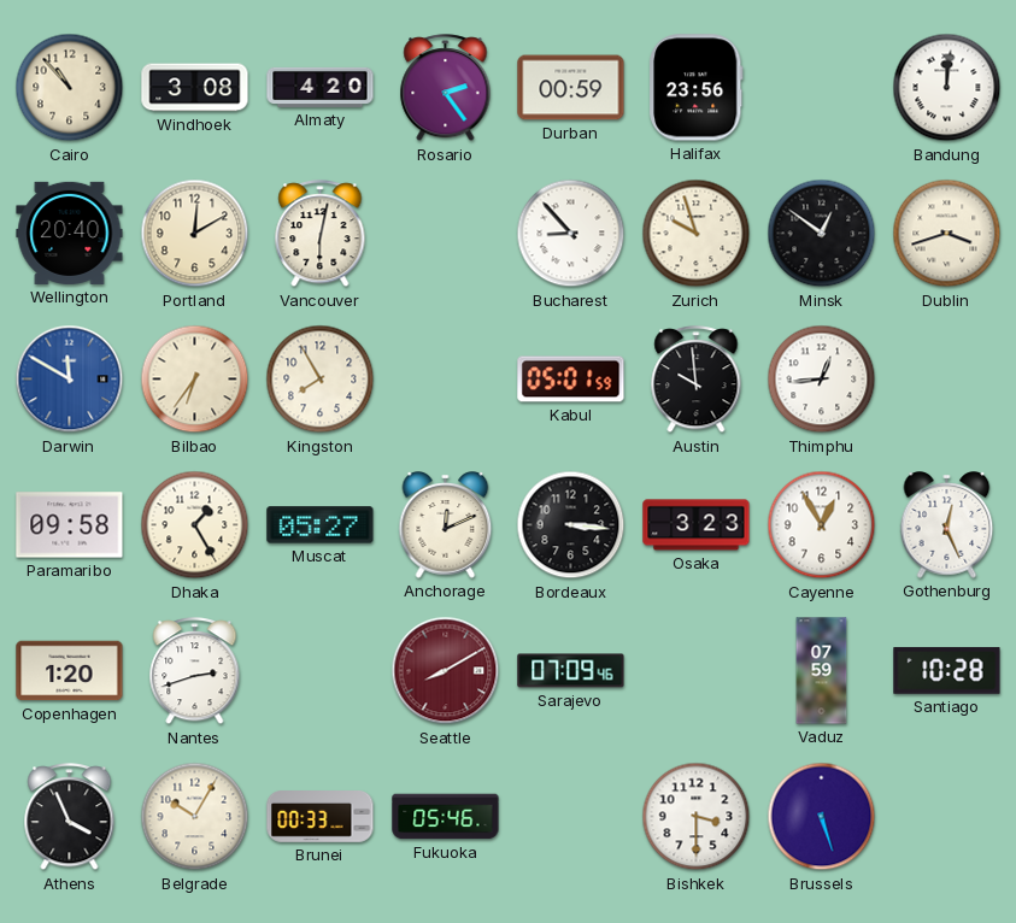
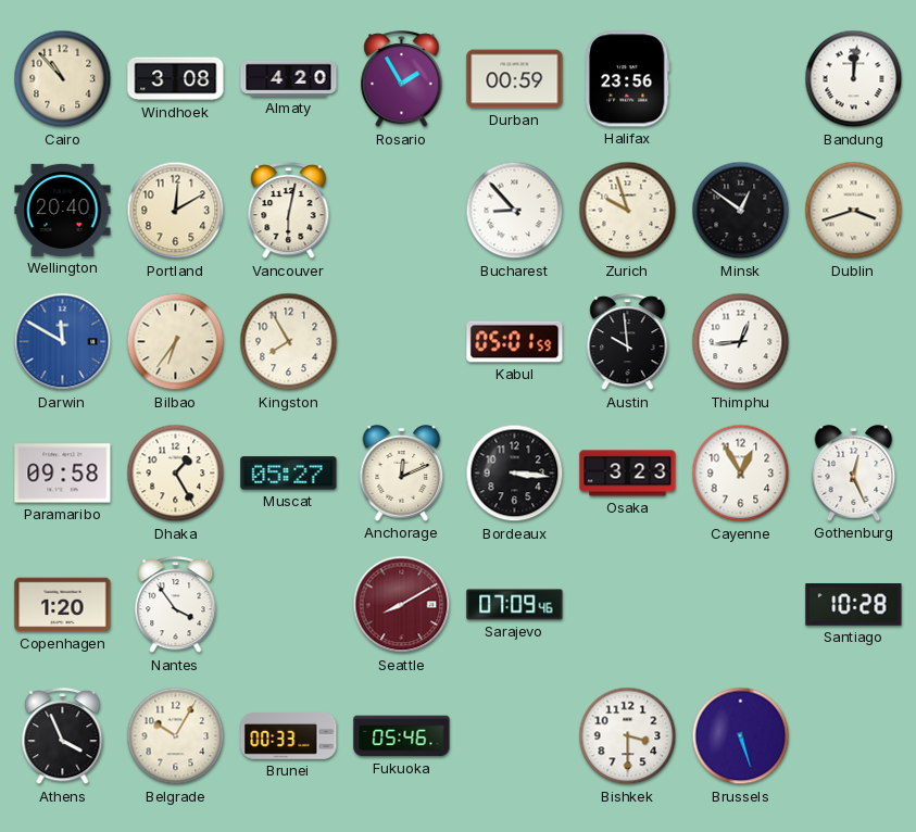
Rosario: 2:24 -> 1:55 (402, 79)
Nantes: 2:42 -> 3:54 (176, 605)
Vaduz: 07:59 -> none (822, 671)
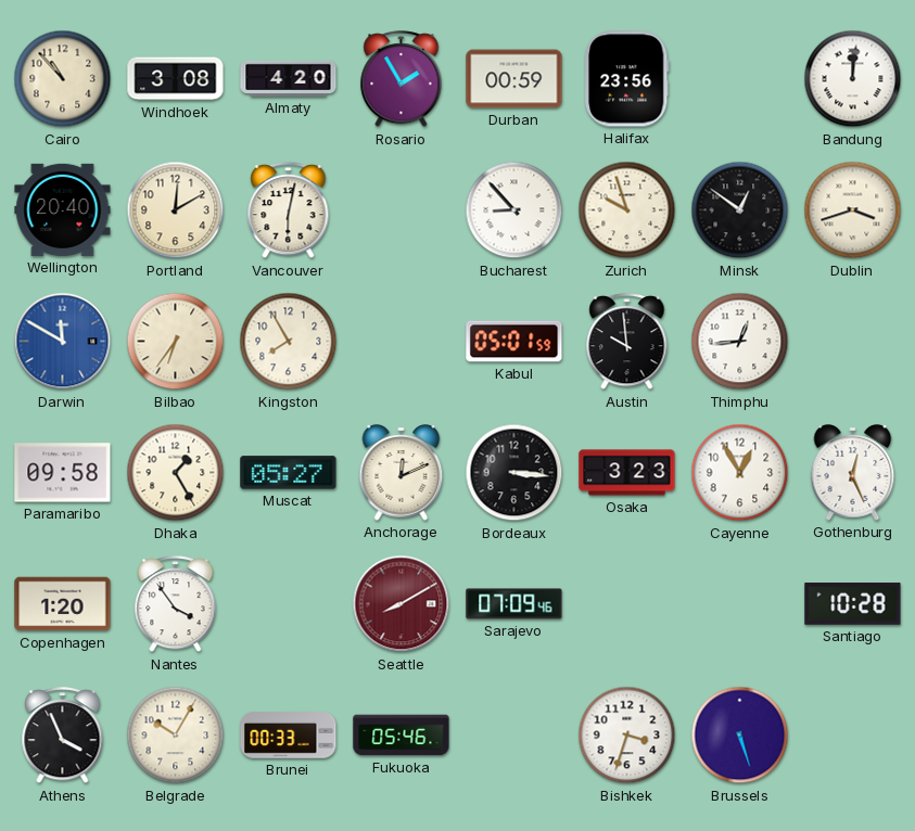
Bishkek: 3:30 -> 3:33 (627, 736)
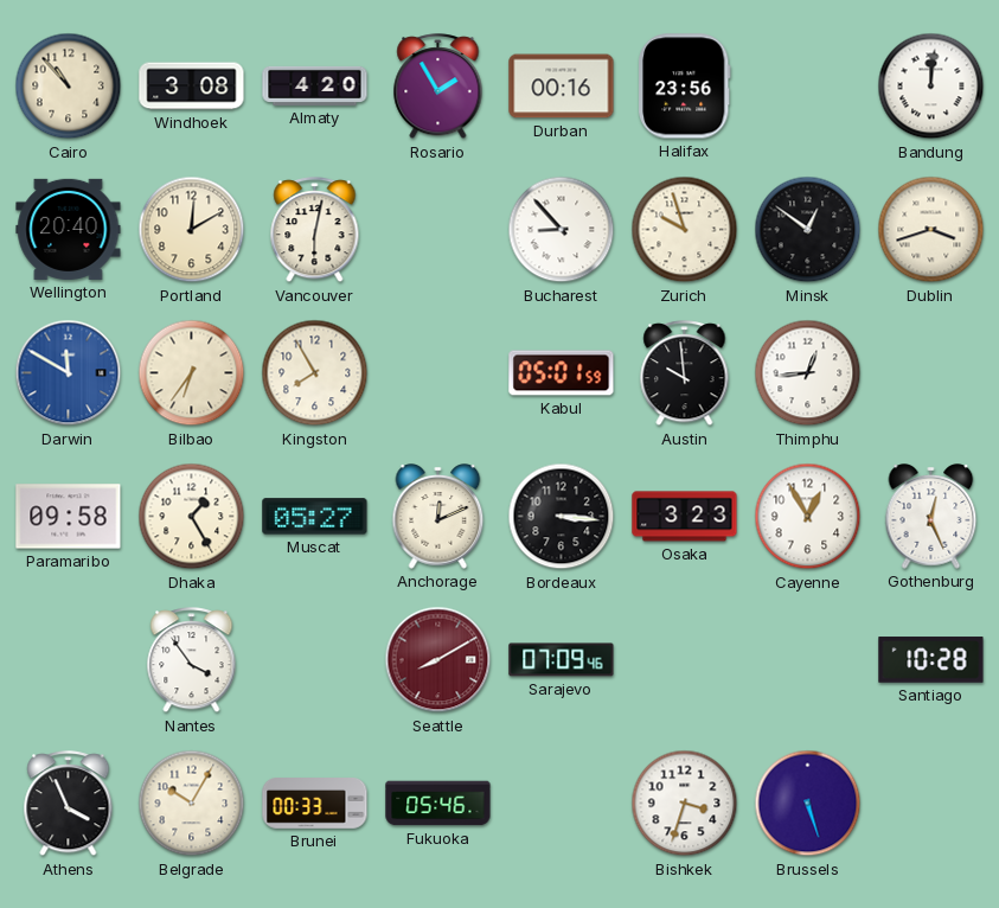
Durban: 00:59 -> 00:16 (562, 87)
Copenhagen: 1:20 -> none (63, 604)
